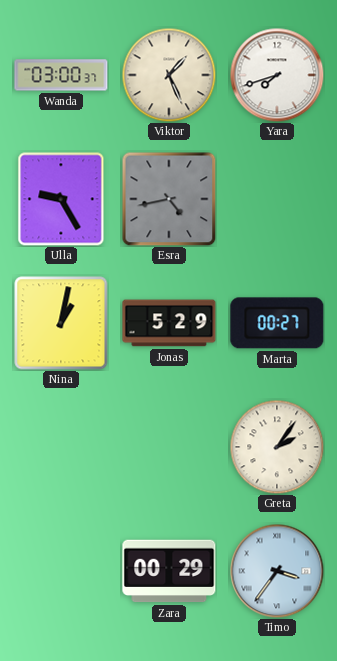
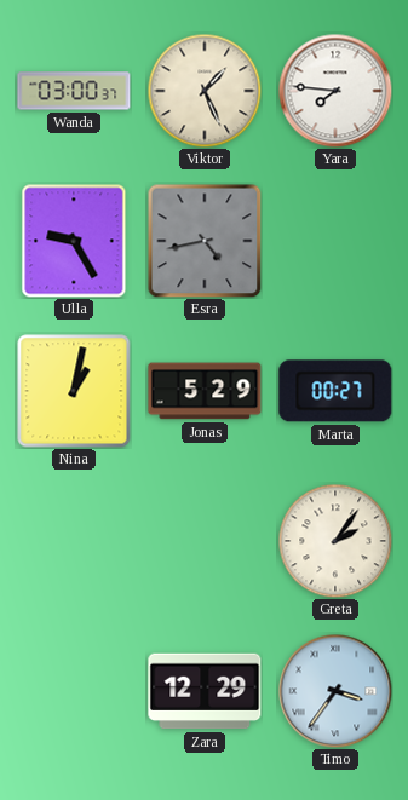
Yara: 7:42 -> 7:46 (335, 91)
Zara: 00:29 -> 12:29 (205, 691)
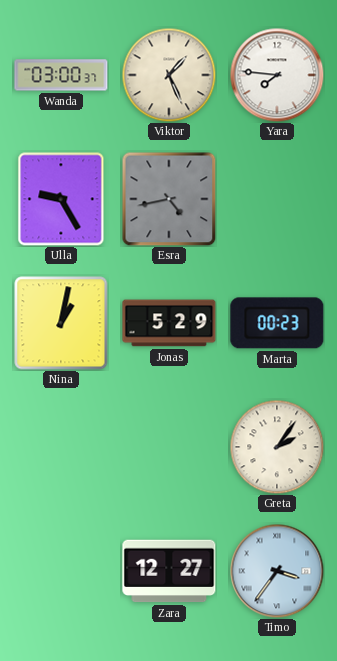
Marta: 00:27 -> 00:23 (277, 323)
Zara: 12:29 -> 12:27 (169, 571)
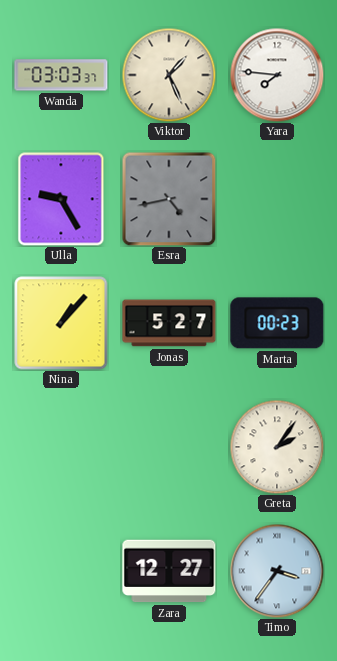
Wanda: 03:00 -> 03:03 (61, 75)
Nina: 1:02 -> 1:07 (61, 323)
Jonas: 5:29 -> 5:27 (169, 323)
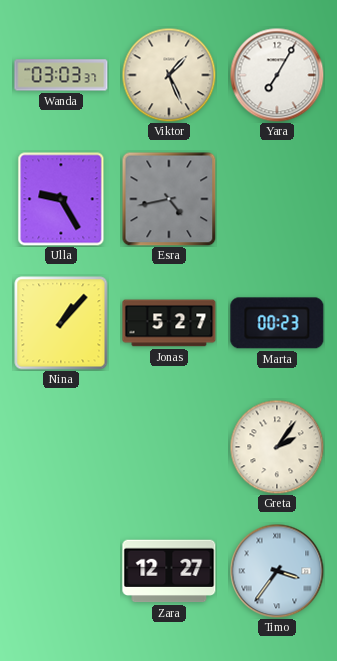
Yara: 7:46 -> 7:05 (277, 75)
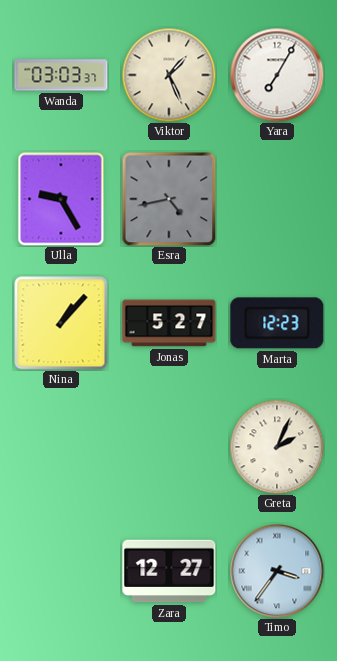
Marta: 00:23 -> 12:23 (277, 323)
Greta: 2:06 -> 2:04 (277, 447)
